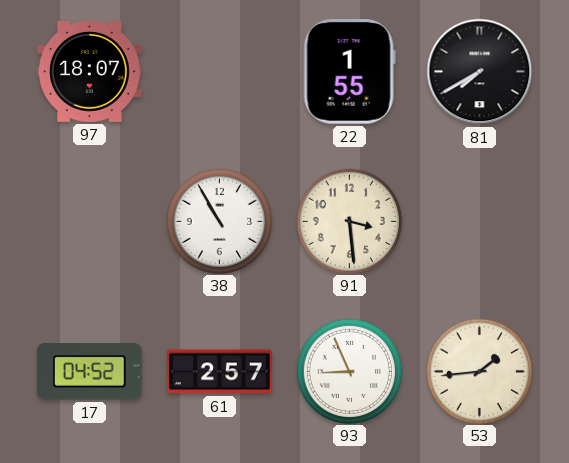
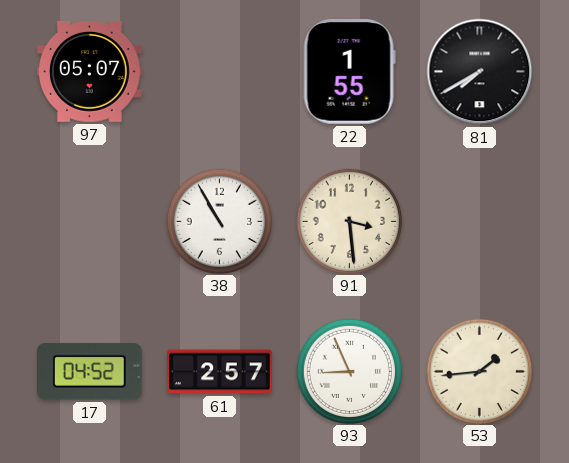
97: 18:07 -> 05:07 (90, 71)
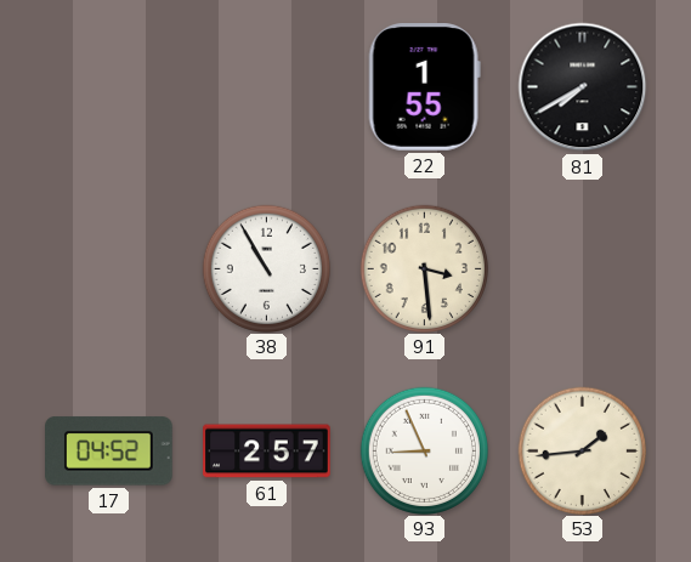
97: 05:07 -> none (90, 71)
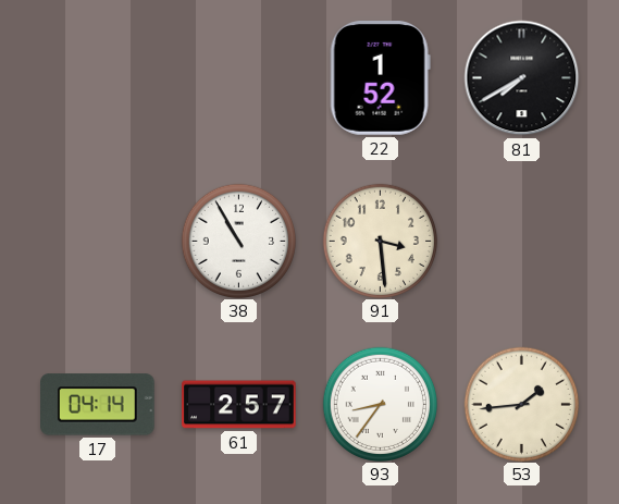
22: 1:55 -> 1:52 (380, 78)
17: 04:52 -> 04:14 (98, 405)
93: 8:56 -> 8:36 (380, 404)
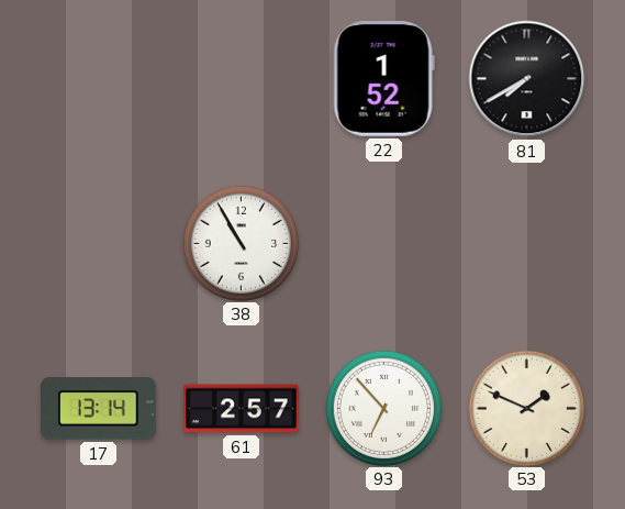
91: 3:29 -> none (380, 241)
17: 04:14 -> 13:14 (99, 409)
93: 8:36 -> 6:53 (383, 408)
53: 1:44 -> 1:49 (526, 408)
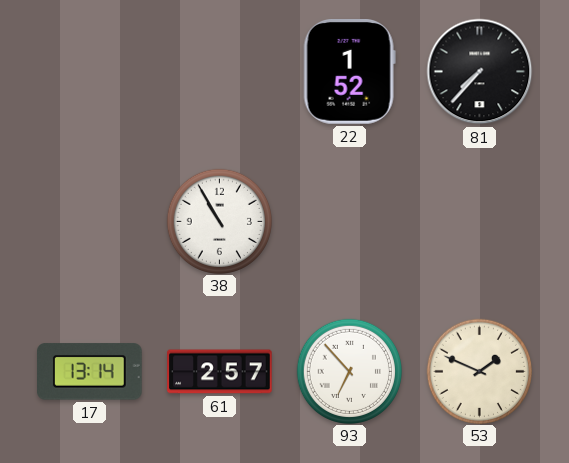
81: 7:40 -> 7:37 (480, 72)
